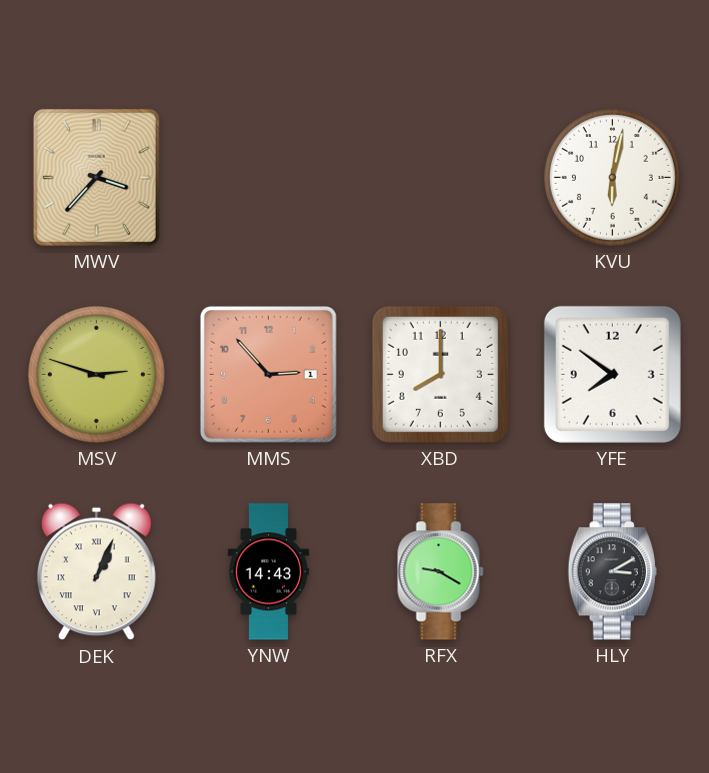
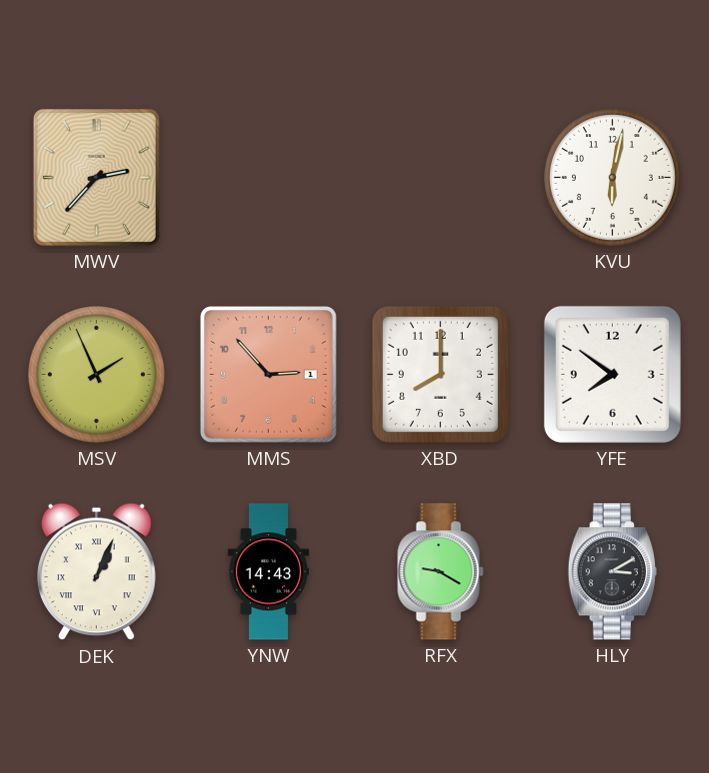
MWV: 3:37 -> 2:37 (96, 177)
MSV: 2:48 -> 1:56 (96, 374)
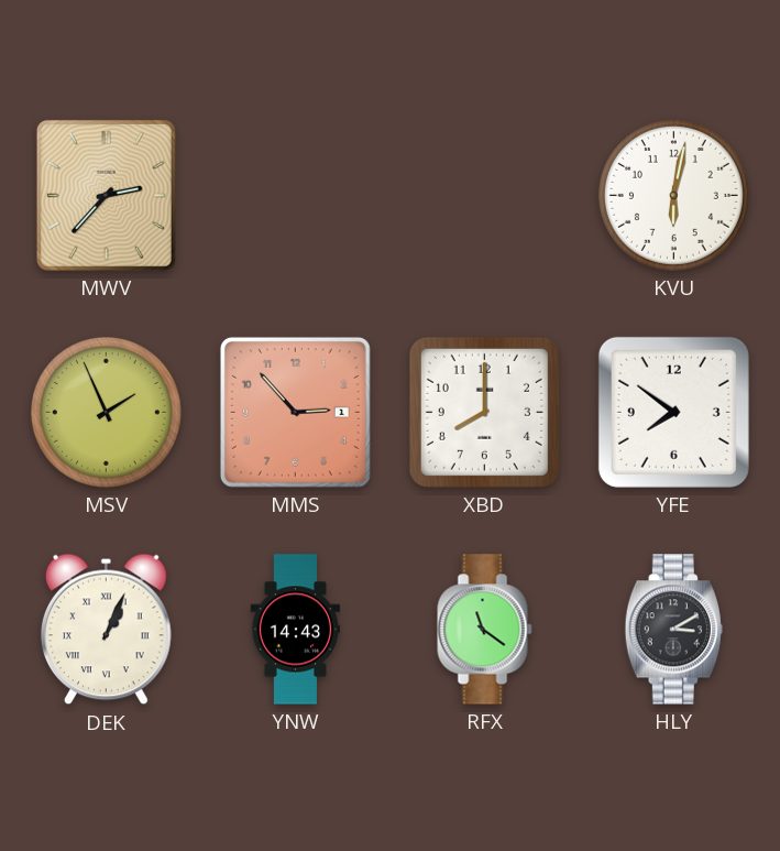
RFX: 9:20 -> 11:21 (485, 630)
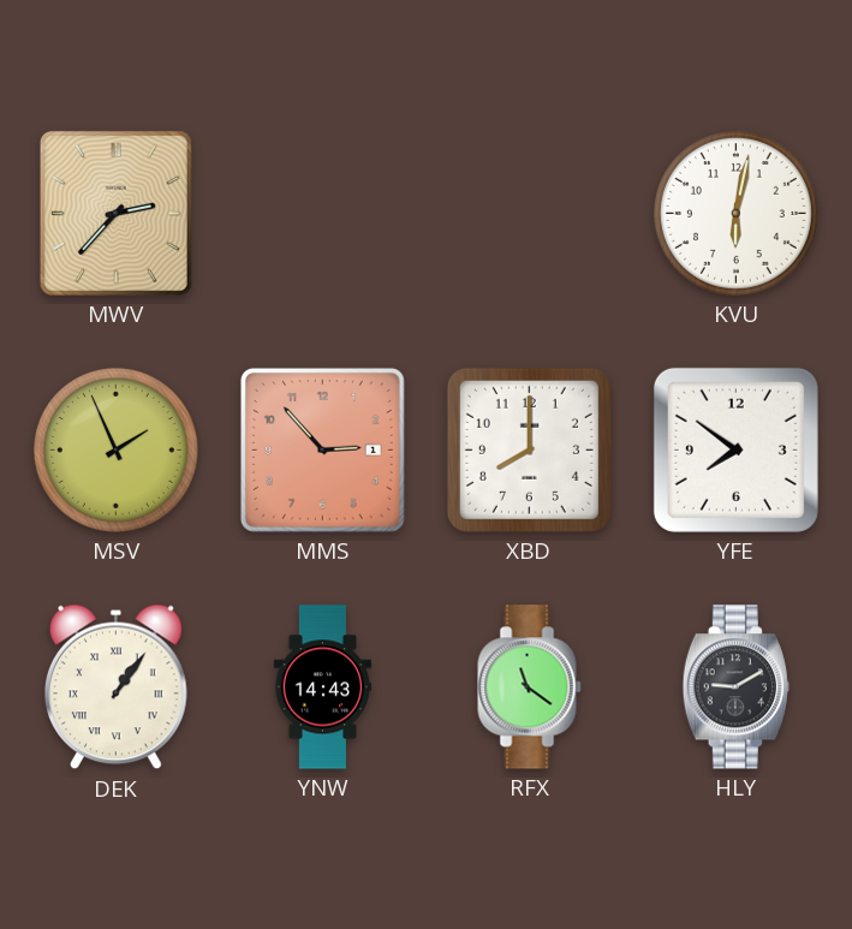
DEK: 1:04 -> 1:06 (117, 687)
HLY: 3:10 -> 9:10 (735, 687)
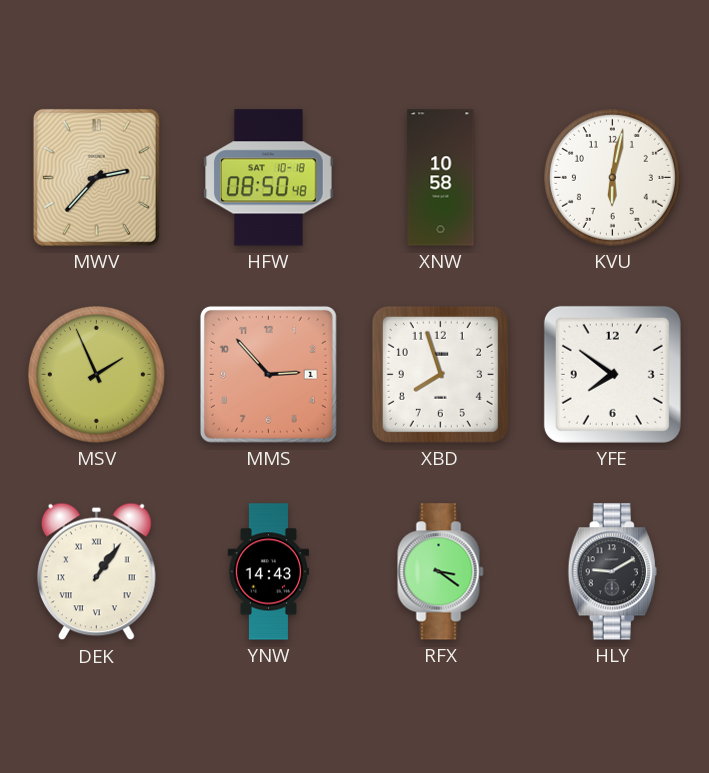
HFW: none -> 08:50 (269, 178)
XNW: none -> 10:58 (441, 178)
XBD: 8:00 -> 7:57 (440, 374)
RFX: 11:21 -> 3:21 (441, 572)
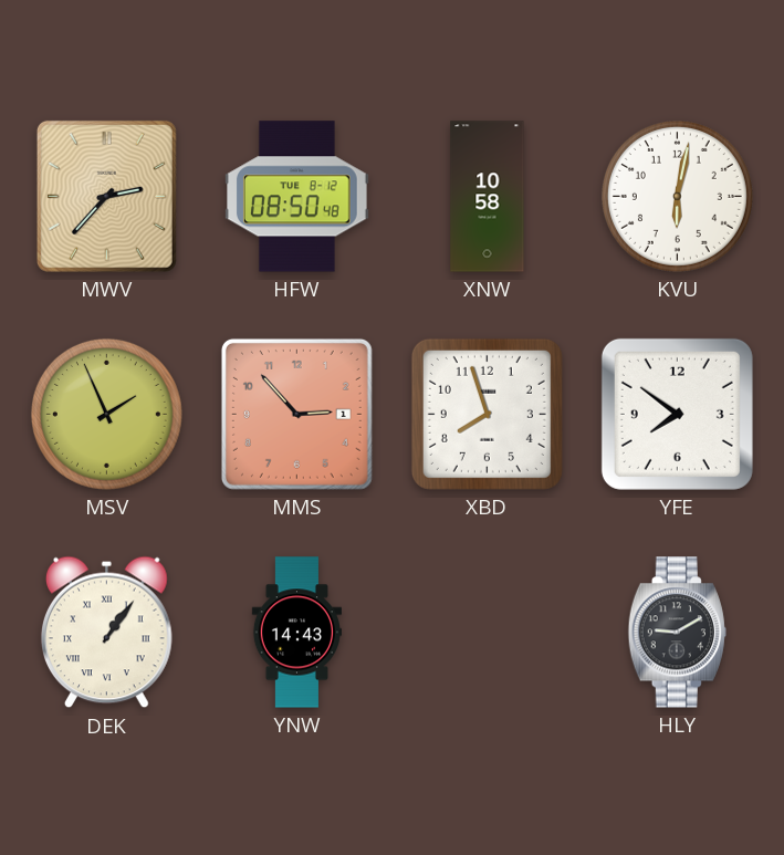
HFW date: SAT 10-18 -> TUE 8-12 (297, 197)
RFX: 3:21 -> none (441, 572)
